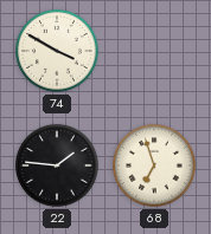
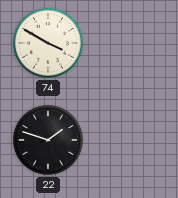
22: 1:46 -> 1:48 (48, 140)
68: 6:57 -> none (154, 165)
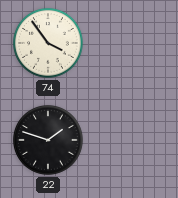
74: 3:50 -> 3:54 (48, 43)
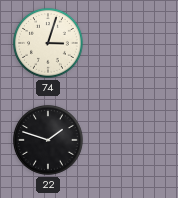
74: 3:54 -> 3:03 (48, 43)
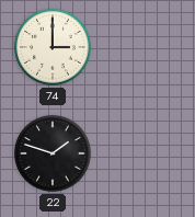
74: 3:03 -> 3:00 (53, 47)
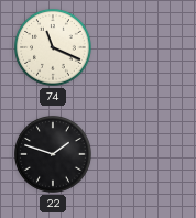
74: 3:00 -> 11:19 (53, 47)
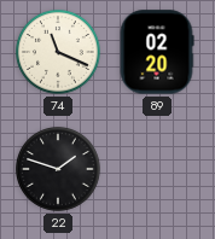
89: none -> 02:20 (157, 52)
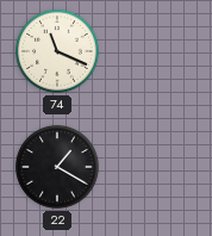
89: 02:20 -> none (157, 52)
22: 1:48 -> 1:20 (57, 167)
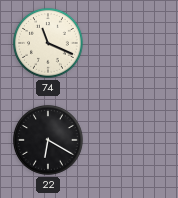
22: 1:20 -> 6:20 (48, 140)
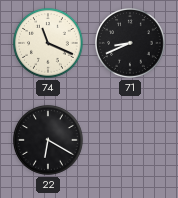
71: none -> 8:41 (130, 43)
